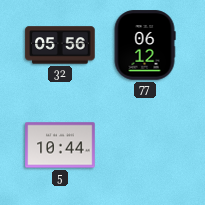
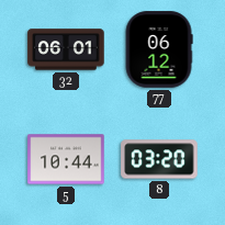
32: 05:56 -> 06:01 (66, 49)
8: none -> 03:20 (159, 159)
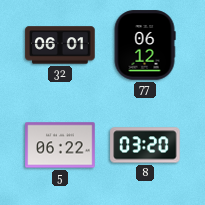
5: 10:44 -> 06:22 (60, 145)
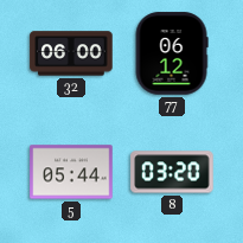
32: 06:01 -> 06:00 (71, 53)
5: 06:22 -> 05:44 (71, 172)
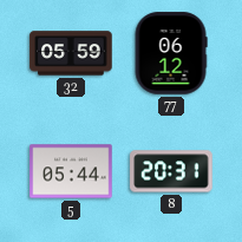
32: 06:00 -> 05:59 (71, 53)
8: 03:20 -> 20:31 (171, 171)
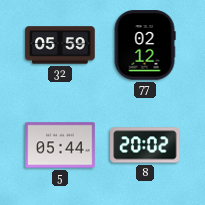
77: 06:12 -> 02:12 (145, 45)
8: 20:31 -> 20:02 (145, 145)
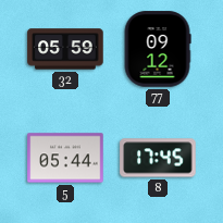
77: 02:12 -> 09:12 (158, 49)
8: 20:02 -> 17:45 (158, 158)
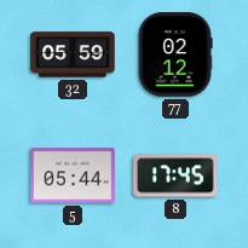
77: 09:12 -> 02:12 (175, 54)
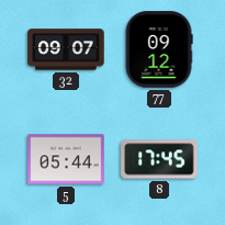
32: 05:59 -> 09:07 (66, 49)
77: 02:12 -> 09:12 (159, 49)
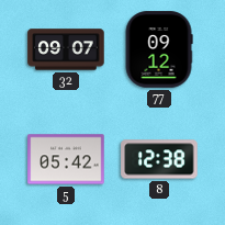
5: 05:44 -> 05:42 (66, 159)
8: 17:45 -> 12:38 (159, 159)
